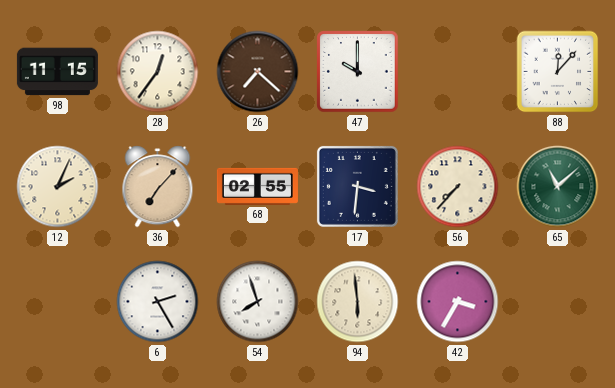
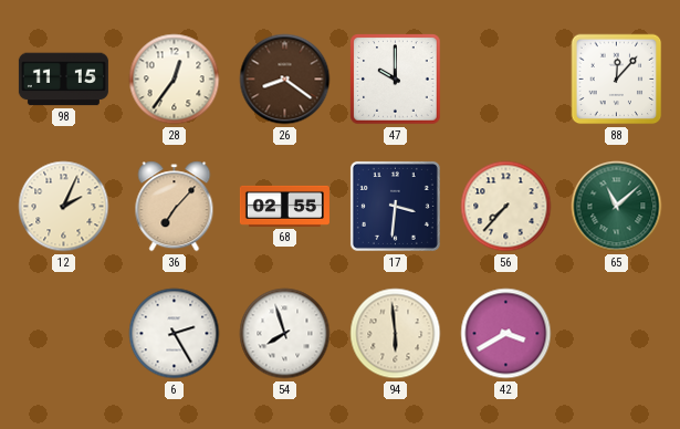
26: 7:22 -> 8:21 (285, 80)
42: 3:35 -> 3:40 (506, 334)
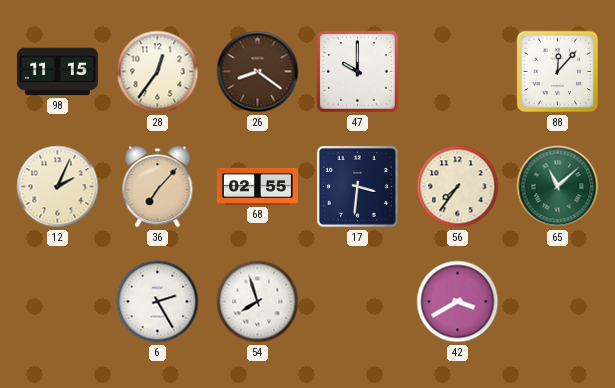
56: 7:37 -> 7:36 (458, 187)
94: 5:59 -> none (396, 334)
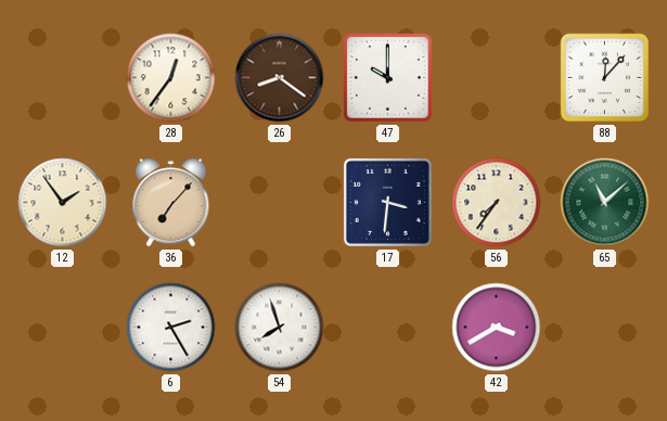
98: 11:15 -> none (57, 72)
12: 2:04 -> 1:54 (63, 203)
68: 02:55 -> none (257, 186)
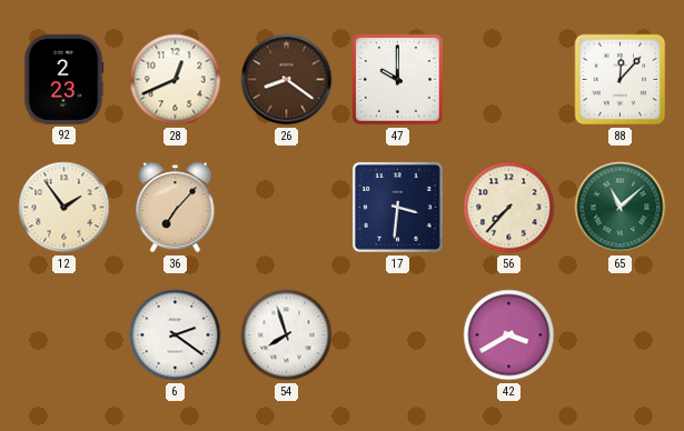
92: none -> 2:23 (65, 79)
28: 12:36 -> 12:41 (176, 80)
56: 7:36 -> 7:37 (509, 208)
6: 2:25 -> 2:21 (176, 335)
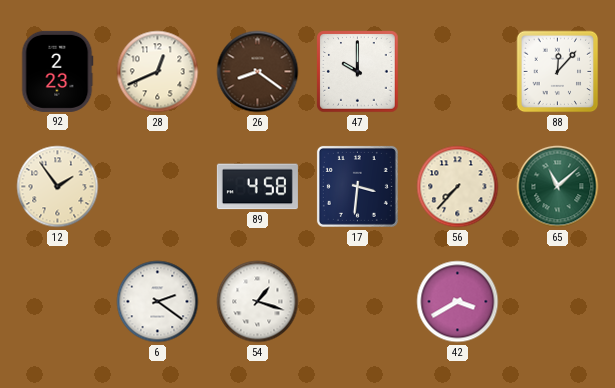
36: 7:07 -> none (176, 208)
89: none -> 4:58 (257, 187)
54: 7:57 -> 1:18 (258, 302)
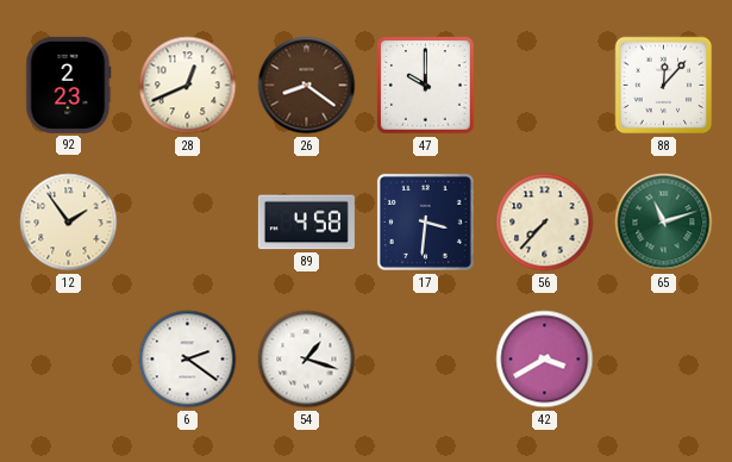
65: 11:08 -> 11:12 (664, 223)
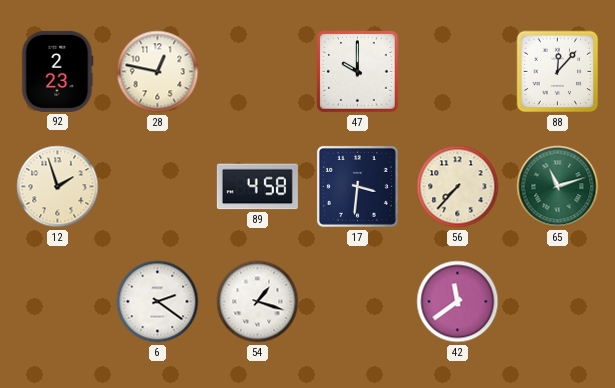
28: 12:41 -> 12:47 (158, 72)
26: 8:21 -> none (307, 86)
12: 1:54 -> 1:57 (58, 187)
42: 3:40 -> 11:39 (458, 302)
